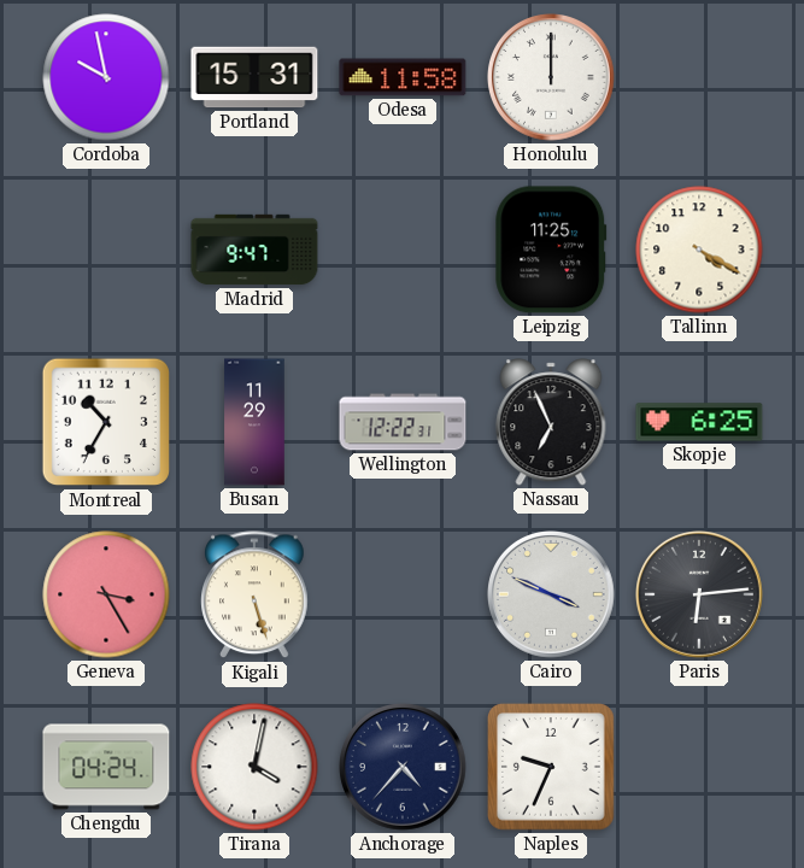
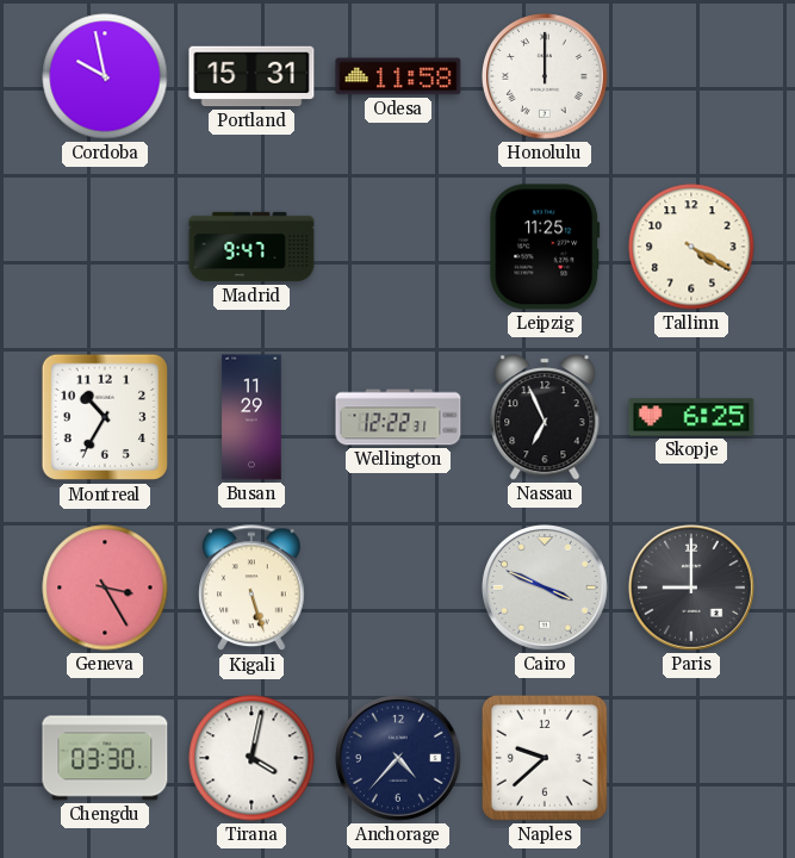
Paris: 6:14 -> 9:00 (692, 589)
Chengdu: 04:24 -> 03:30 (105, 758)
Naples: 9:34 -> 9:38 (546, 759)
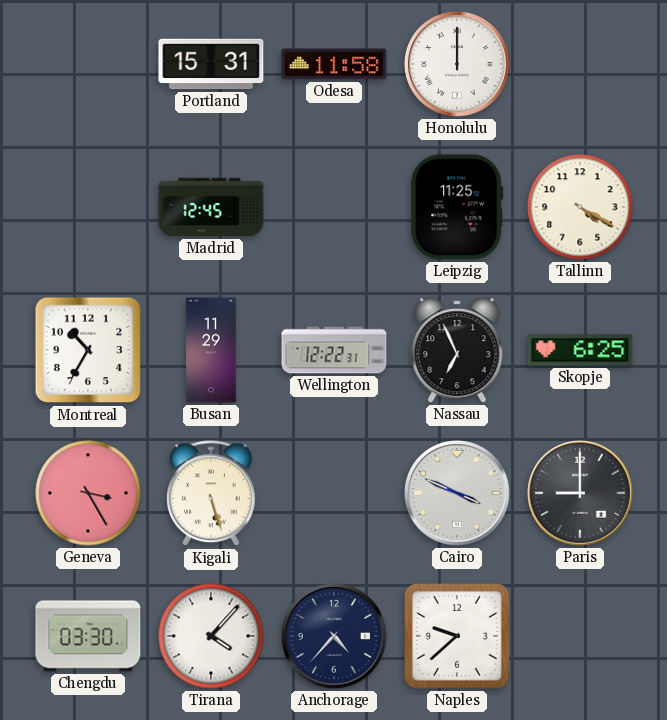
Cordoba: 9:58 -> none (105, 76)
Madrid: 9:47 -> 12:45 (211, 207)
Tirana: 4:02 -> 4:07 (211, 636)
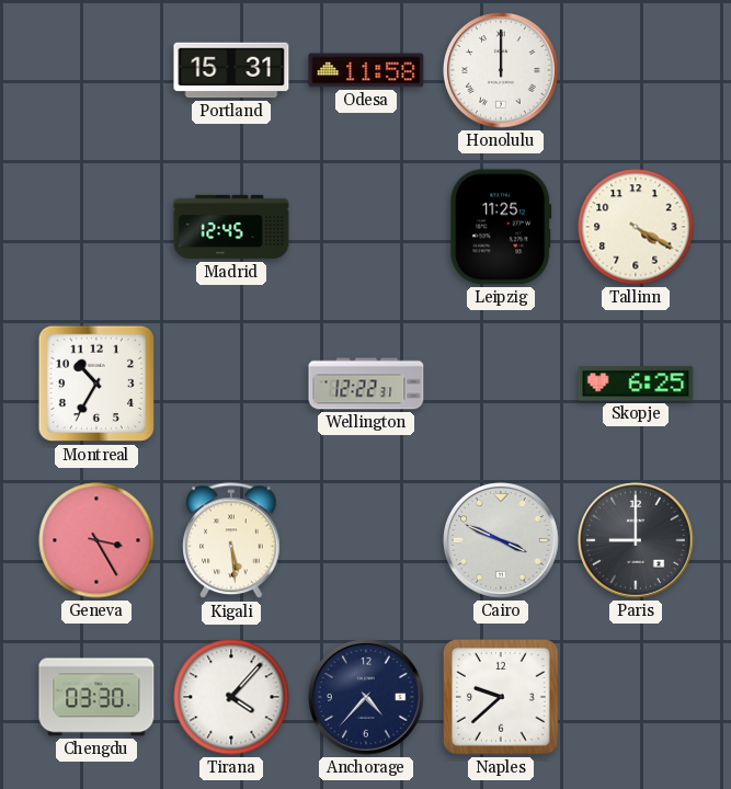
Busan: 11:29 -> none (211, 350)
Nassau: 6:56 -> none (457, 350)
Kigali: 5:27 -> 5:29 (231, 541)
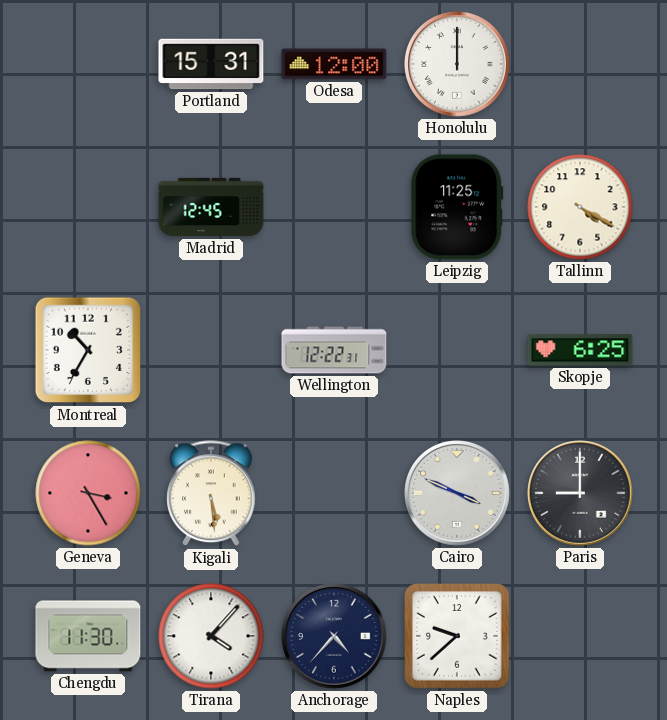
Odesa: 11:58 -> 12:00 (334, 64)
Chengdu: 03:30 -> 11:30 (88, 636)
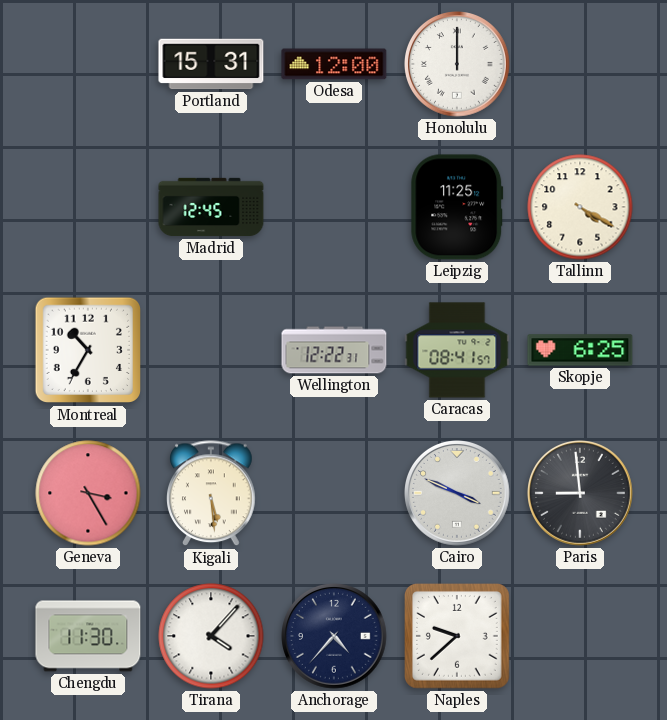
Caracas: none -> 08:41 (457, 350)
Paris: 9:00 -> 8:59 (581, 494)
